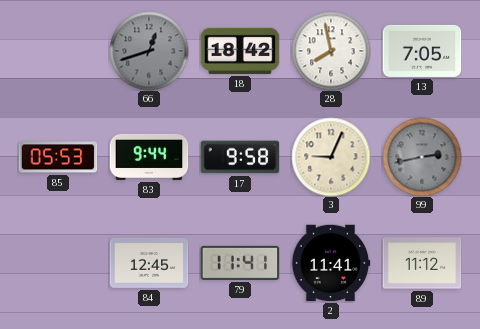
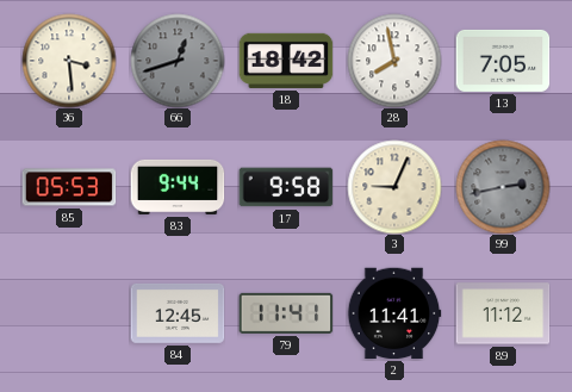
36: none -> 3:29 (69, 61)
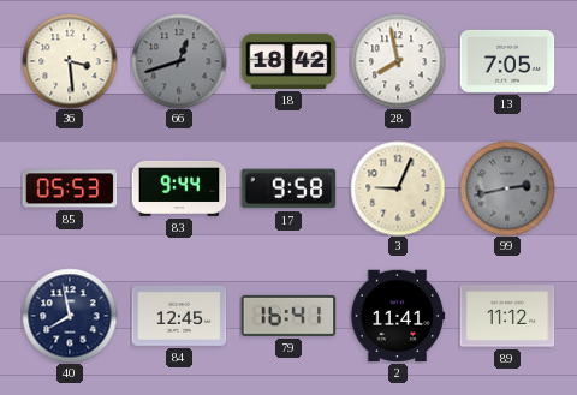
40: none -> 7:58 (70, 316)
79: 11:41 -> 16:41 (288, 316)
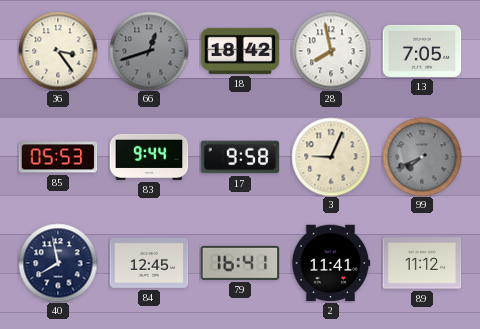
36: 3:29 -> 3:24 (58, 51)
99: 2:43 -> 7:41 (422, 157)
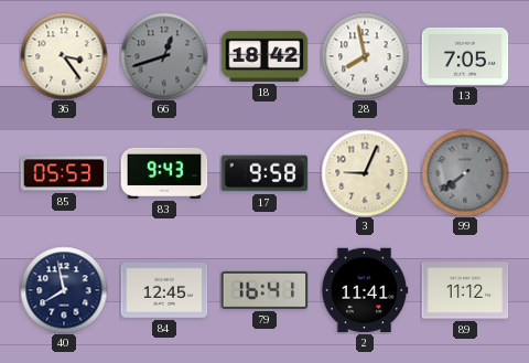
83: 9:44 -> 9:43 (164, 173)
99: 7:41 -> 7:39 (465, 173)
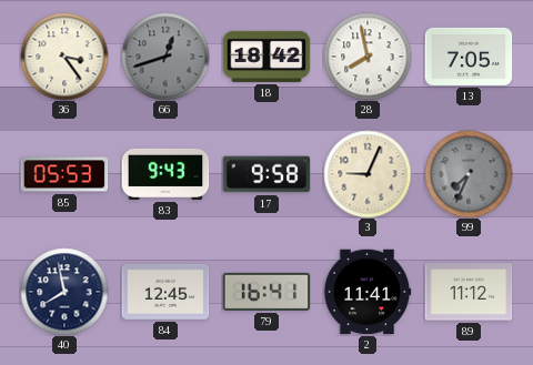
99: 7:39 -> 7:34 (469, 174)
